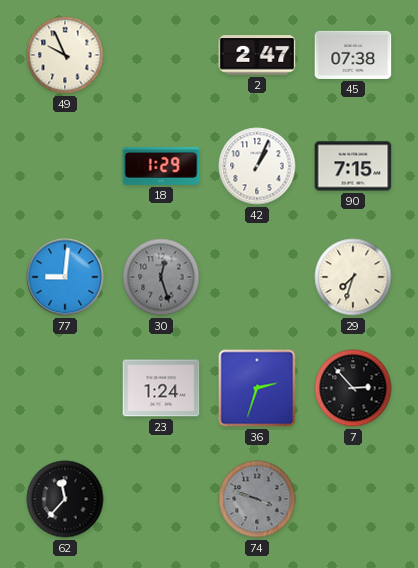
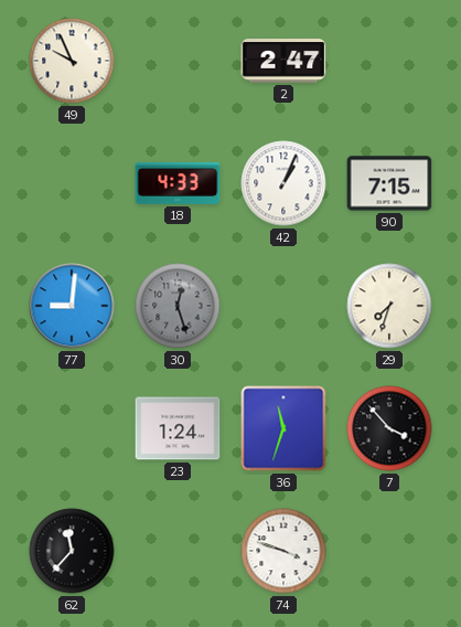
45: 07:38 -> none (353, 55)
18: 1:29 -> 4:33 (178, 183)
36: 2:33 -> 11:33 (283, 428)
7: 2:53 -> 3:53 (389, 428)
74 dial: grey -> white (283, 551)
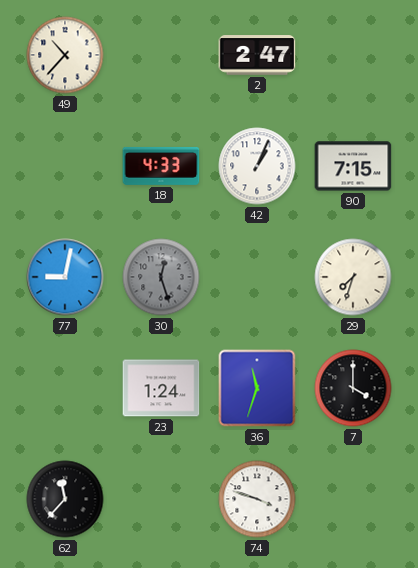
49: 9:56 -> 10:37 (65, 55)
77: 9:01 -> 9:02 (65, 277)
7: 3:53 -> 4:00 (353, 388)
